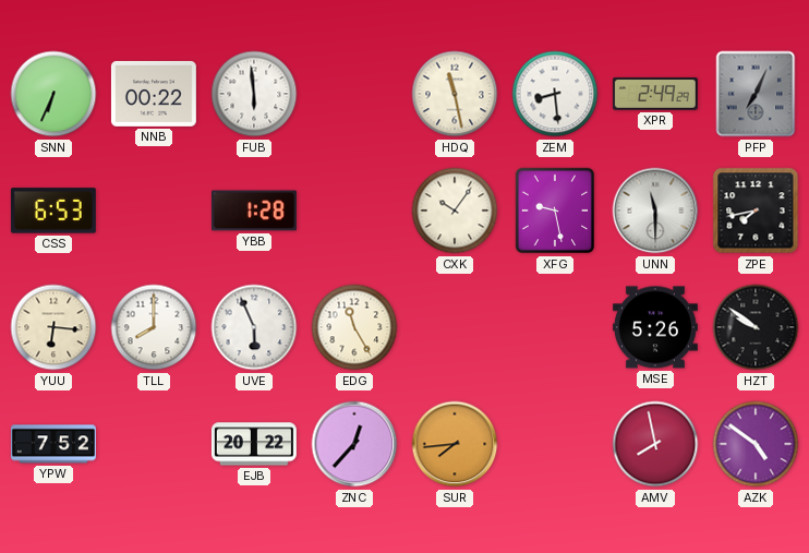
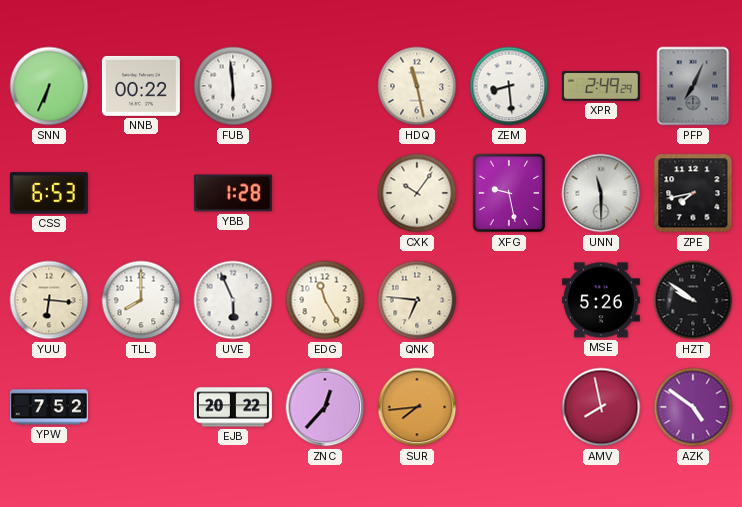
QNK: none -> 6:46 (417, 300)
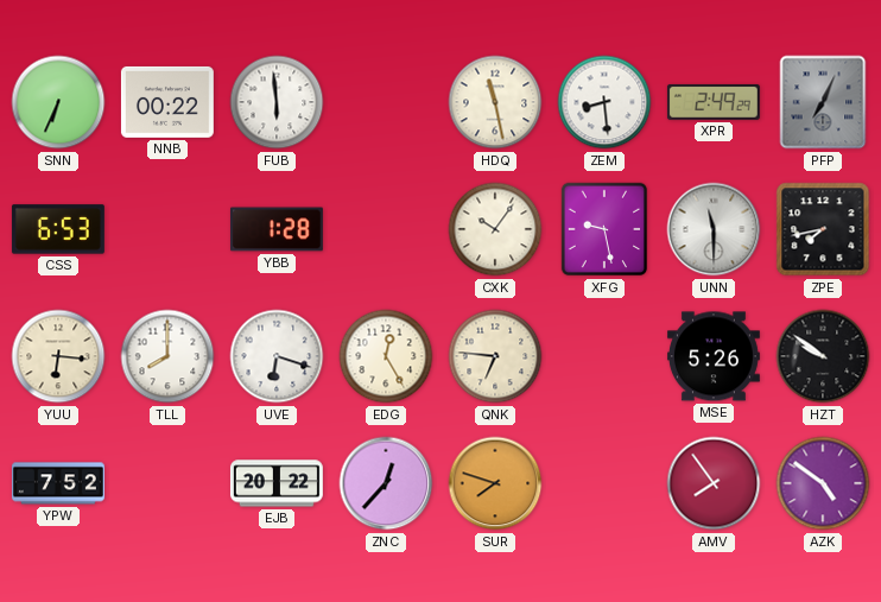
UVE: 5:56 -> 6:18 (277, 356)
EDG: 11:25 -> 12:25 (386, 356)
SUR: 7:44 -> 7:48 (495, 483)
AMV: 7:58 -> 7:54 (714, 483)
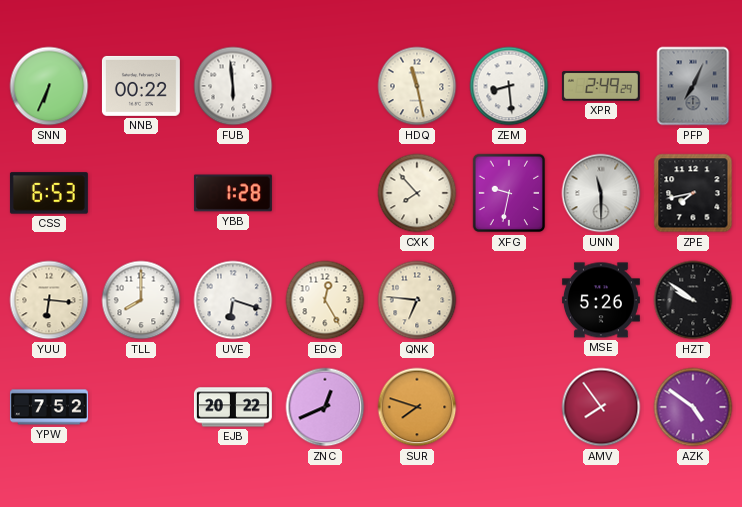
CXK: 10:06 -> 7:53 (417, 193)
XFG: 9:28 -> 9:32 (509, 193)
ZNC: 12:37 -> 12:41 (325, 407)
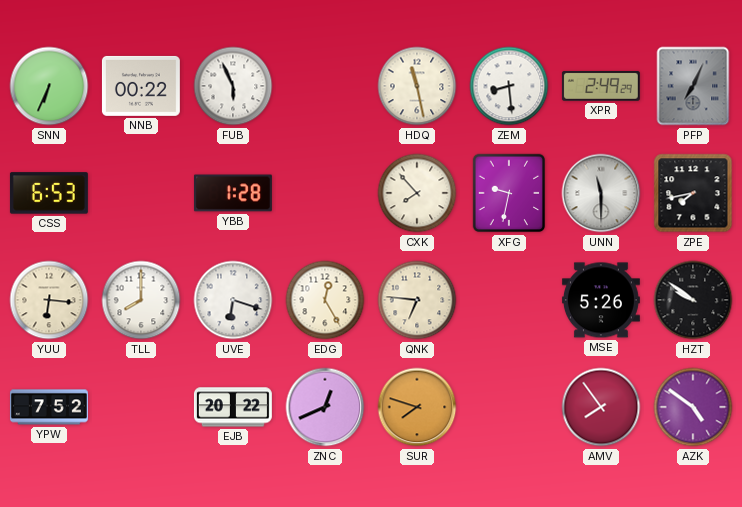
FUB: 5:59 -> 5:56 (233, 86)
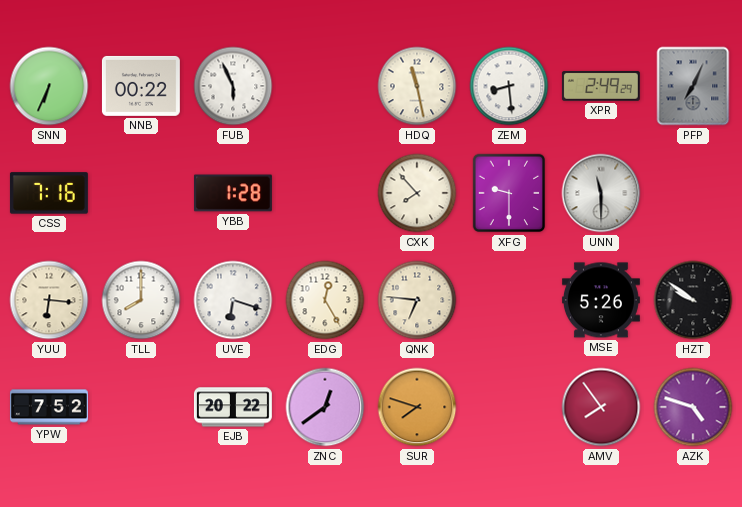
CSS: 6:53 -> 7:16 (49, 193)
XFG: 9:32 -> 9:30 (509, 193)
ZPE: 7:43 -> none (693, 193)
ZNC: 12:41 -> 12:39 (325, 407)
AZK: 4:51 -> 4:48 (693, 407)
